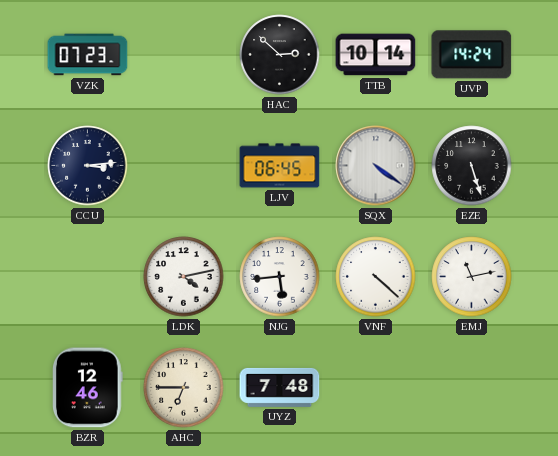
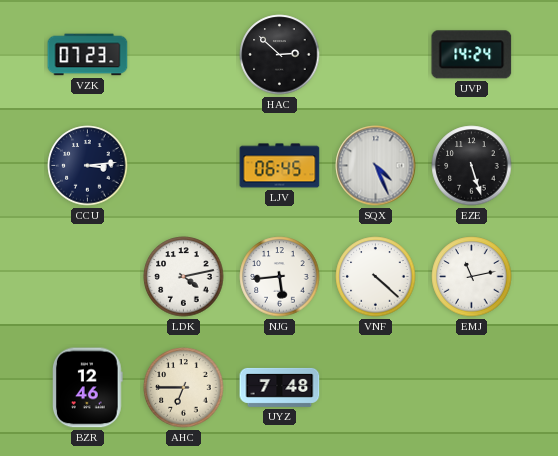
TTB: 10:14 -> none (376, 55)
SQX: 4:21 -> 4:26 (376, 166)
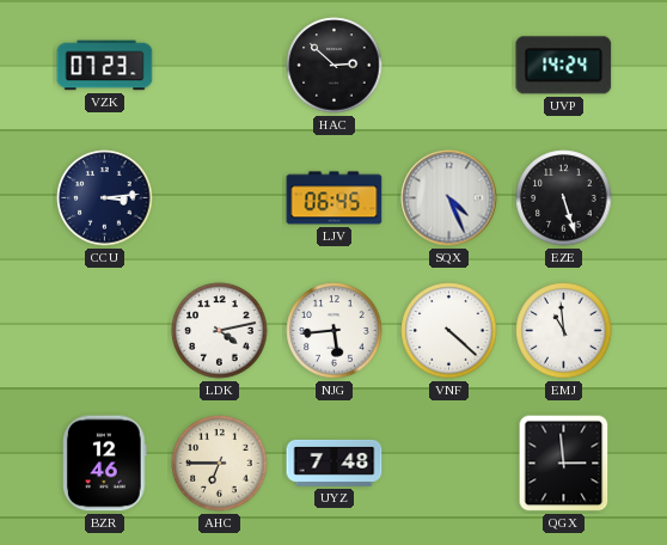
EMJ: 11:13 -> 10:59 (564, 331)
QGX: none -> 2:59 (564, 464)
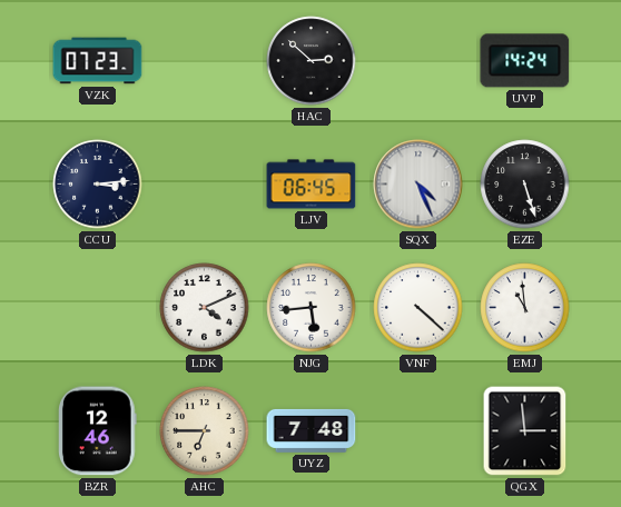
LDK: 4:13 -> 4:11 (205, 308)
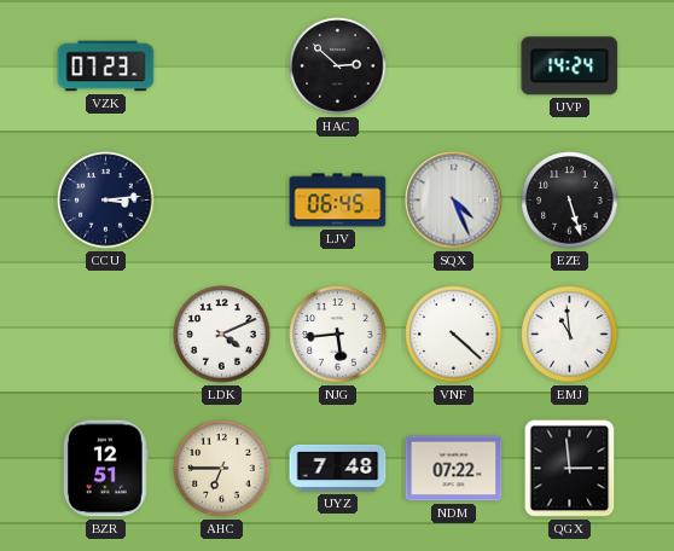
BZR: 12:46 -> 12:51 (106, 469)
NDM: none -> 07:22 (454, 469)
